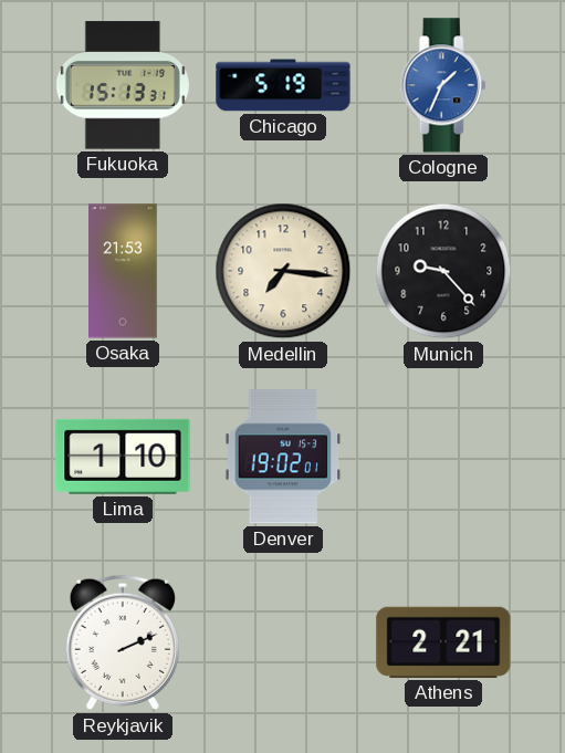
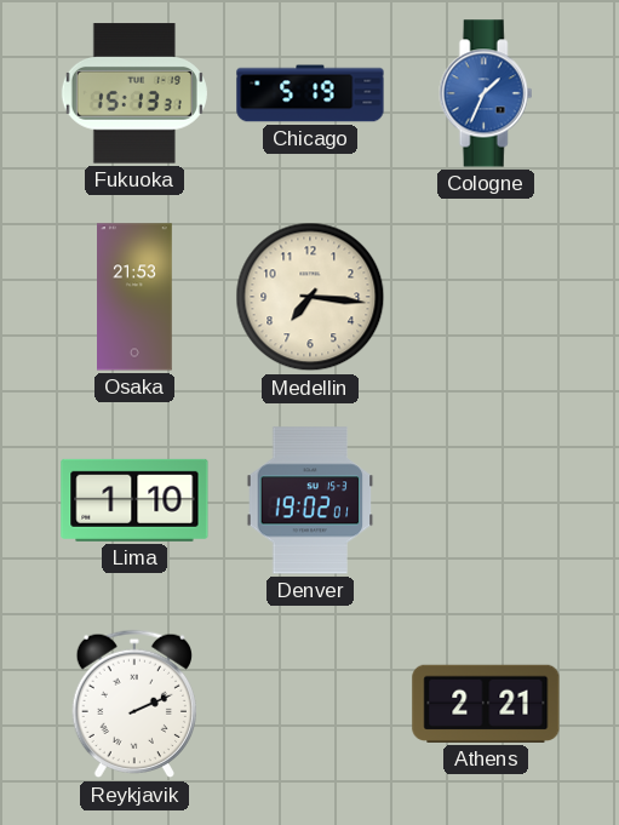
Munich: 9:23 -> none (443, 271)
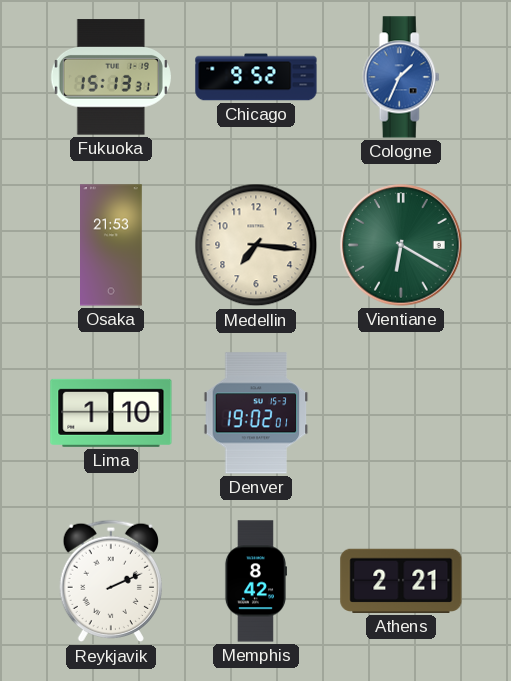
Chicago: 5:19 -> 9:52 (256, 77)
Vientiane: none -> 6:20 (401, 245)
Memphis: none -> 8:42 (255, 581)
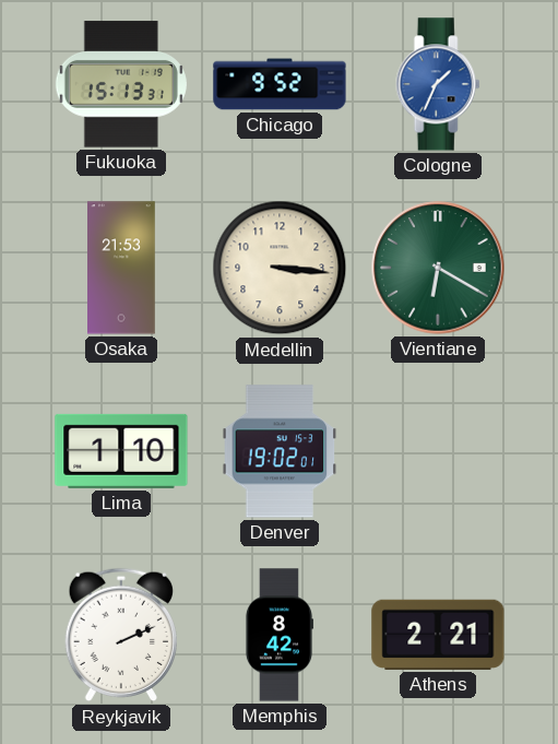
Medellin: 7:16 -> 3:16 (280, 268)
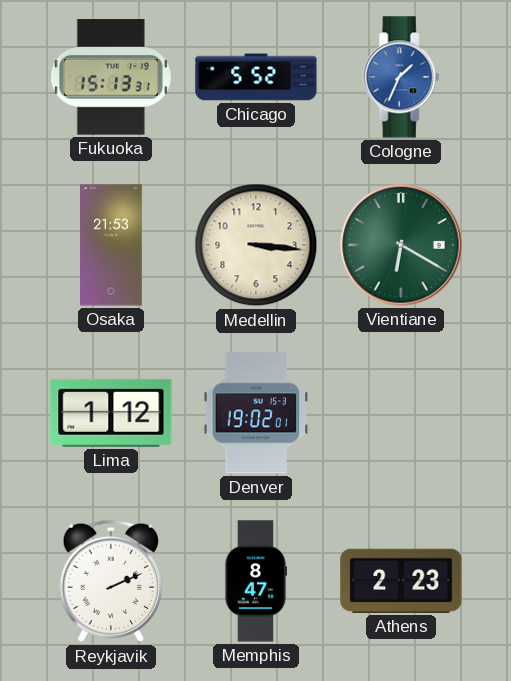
Chicago: 9:52 -> 5:52 (256, 77)
Lima: 1:10 -> 1:12 (111, 413)
Memphis: 8:42 -> 8:47 (255, 581)
Athens: 2:21 -> 2:23 (401, 581)
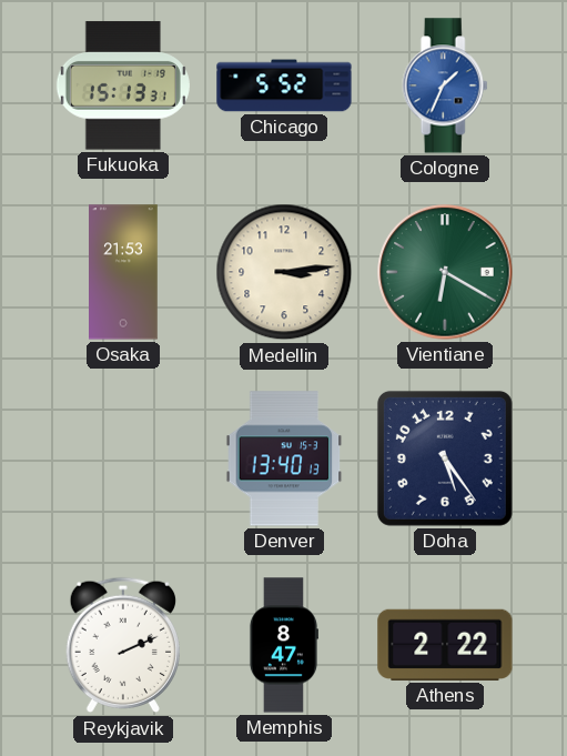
Medellin: 3:16 -> 3:14 (284, 272)
Lima: 1:12 -> none (111, 413)
Denver: 19:02 -> 13:40 (284, 458)
Doha: none -> 5:24 (445, 458)
Athens: 2:23 -> 2:22 (445, 645)
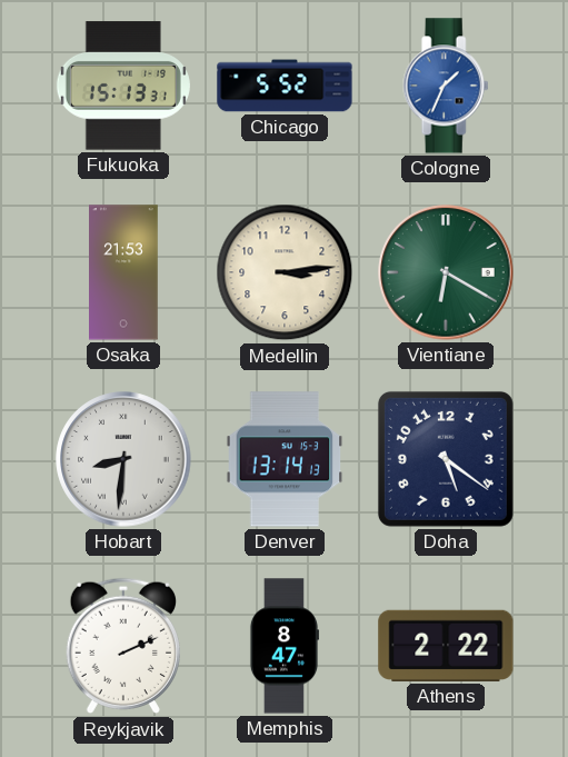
Hobart: none -> 8:31 (123, 459)
Denver: 13:40 -> 13:14 (285, 459)
Doha: 5:24 -> 5:21 (446, 459)
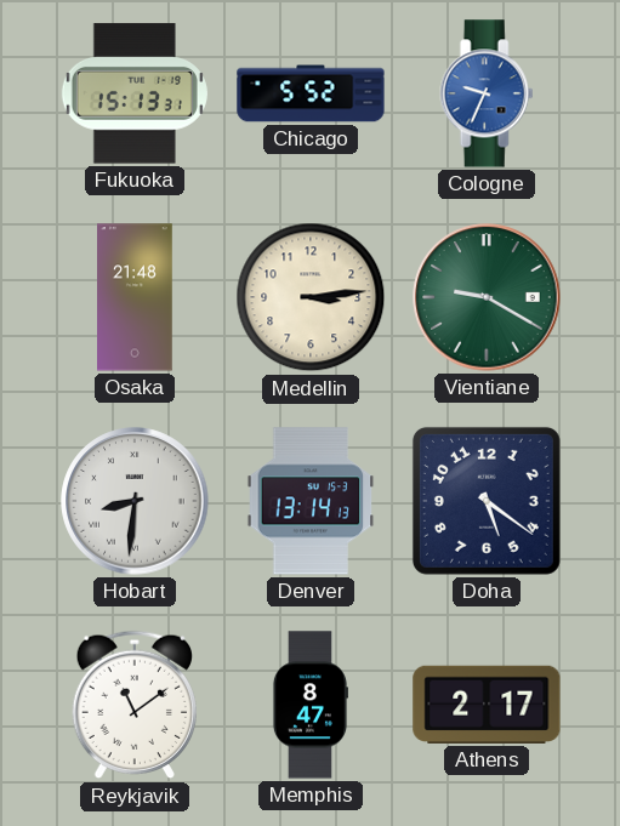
Cologne: 1:34 -> 9:34 (487, 93)
Osaka: 21:53 -> 21:48 (136, 297)
Vientiane: 6:20 -> 9:20 (487, 297)
Reykjavik: 2:11 -> 11:09 (133, 705)
Athens: 2:22 -> 2:17 (487, 705)
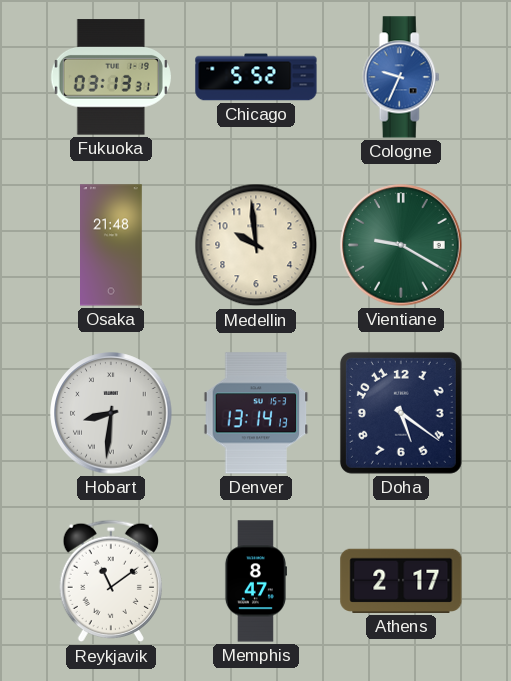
Fukuoka: 15:13 -> 03:13 (111, 77)
Medellin: 3:14 -> 9:59 (256, 245)
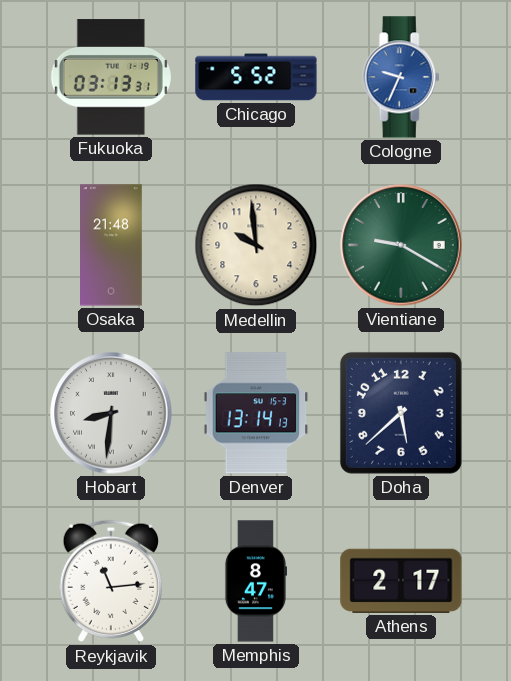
Doha: 5:21 -> 5:38 (401, 413)
Reykjavik: 11:09 -> 11:14 (110, 581)
